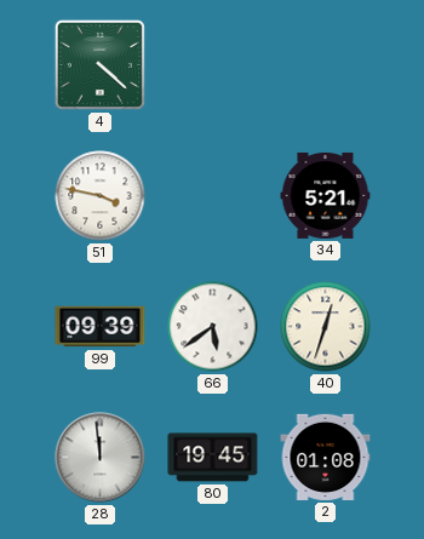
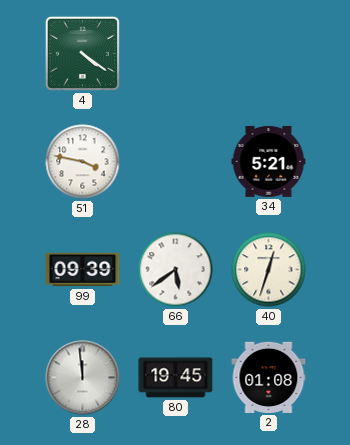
4: 4:22 -> 4:21 (82, 53)
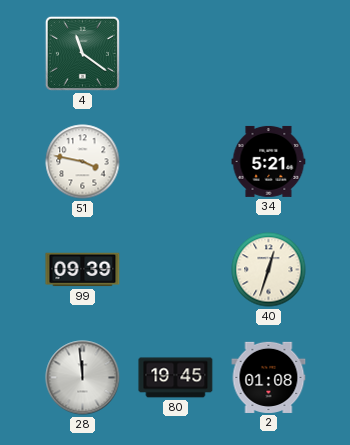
4: 4:21 -> 11:21 (82, 53)
66: 5:39 -> none (176, 270)
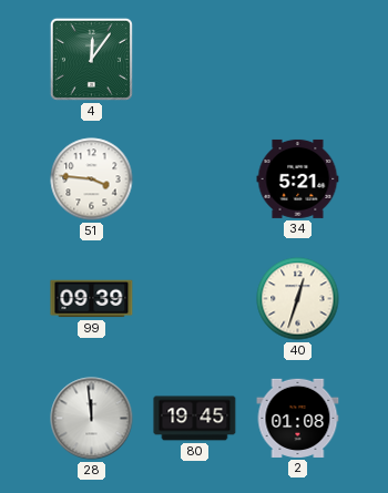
4: 11:21 -> 12:06 (91, 59)
51: 3:47 -> 3:46 (92, 179)
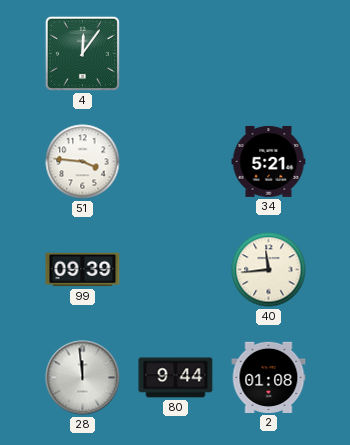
40: 12:33 -> 11:44 (269, 270)
80: 19:45 -> 9:44 (176, 378)
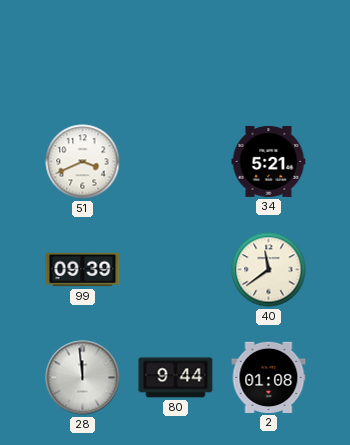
4: 12:06 -> none (82, 53)
51: 3:46 -> 3:41 (83, 162)
40: 11:44 -> 11:39 (269, 270)
